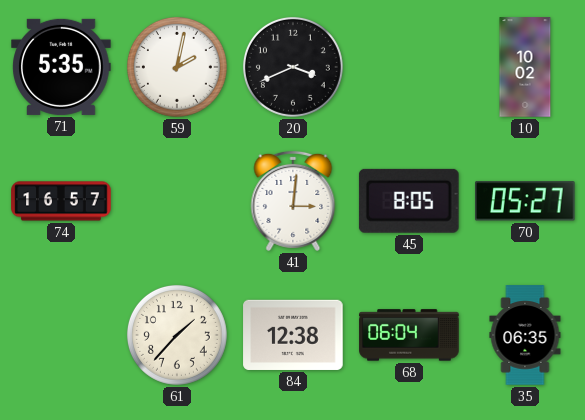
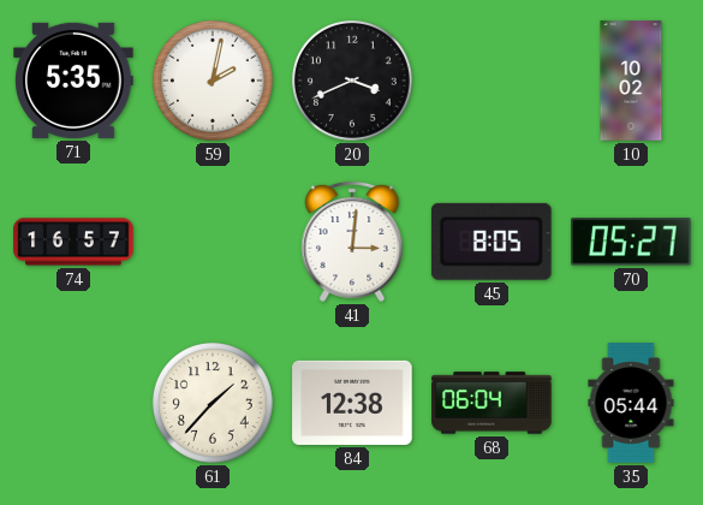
35: 06:35 -> 05:44 (631, 403)
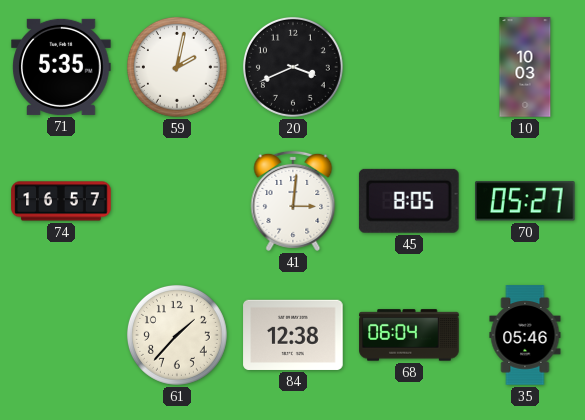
10: 10:02 -> 10:03 (525, 67)
35: 05:44 -> 05:46 (525, 335)
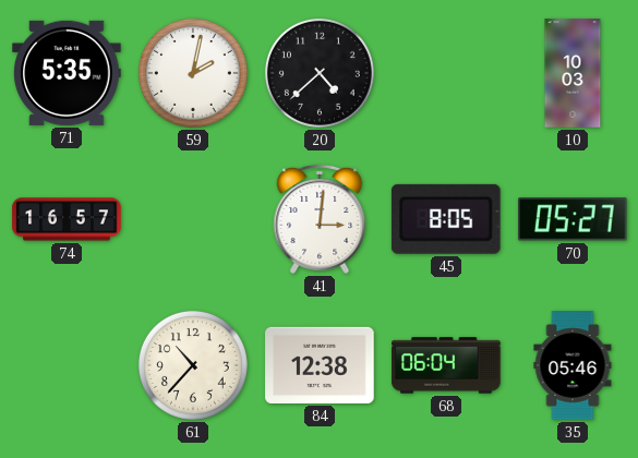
20: 3:41 -> 4:38 (320, 73)
61: 1:37 -> 10:37 (193, 365)
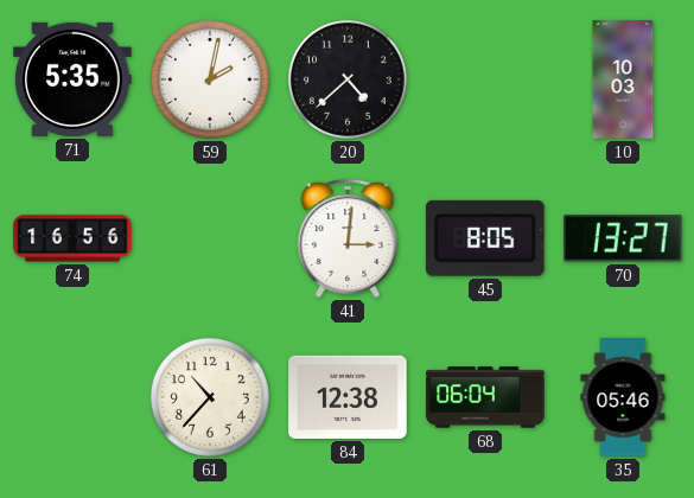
74: 16:57 -> 16:56 (72, 238)
70: 05:27 -> 13:27 (624, 238)
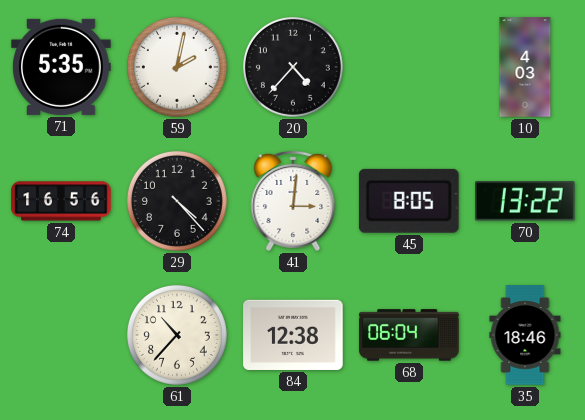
20: 4:38 -> 4:37 (293, 67)
10: 10:03 -> 4:03 (525, 67)
29: none -> 4:23 (177, 201)
70: 13:27 -> 13:22 (526, 201)
35: 05:46 -> 18:46 (525, 335)
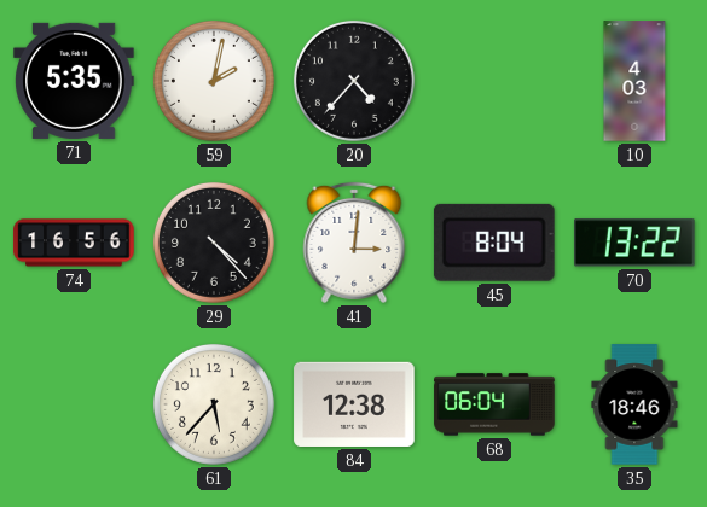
45: 8:05 -> 8:04 (494, 243)
61: 10:37 -> 5:37 (214, 404)
